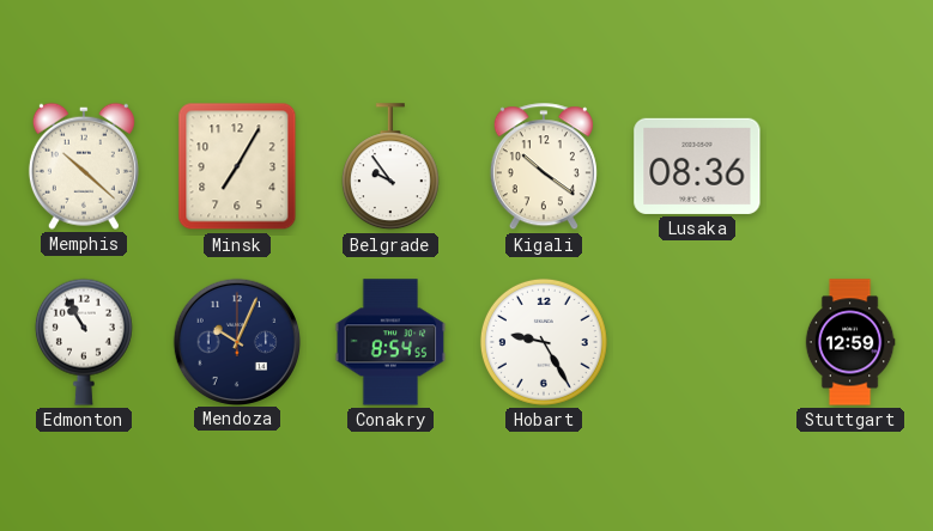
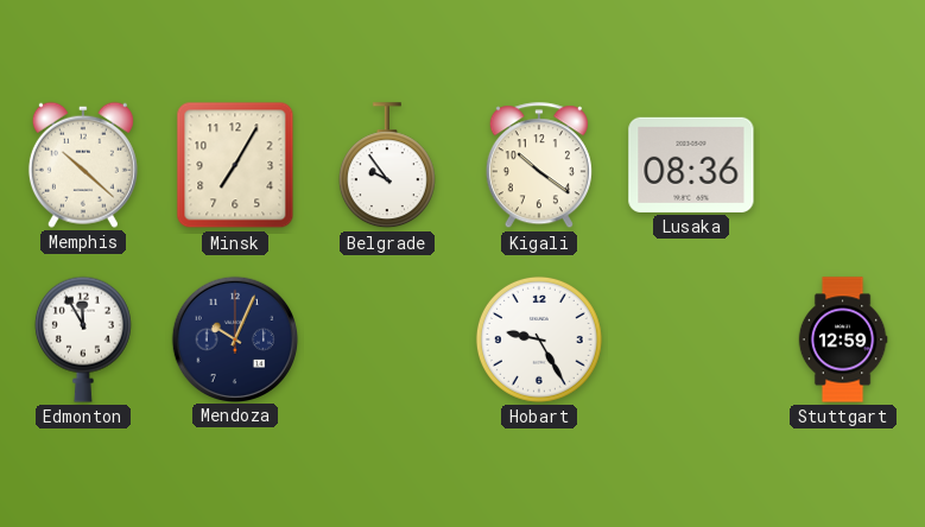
Edmonton: 10:55 -> 11:55 (83, 339)
Conakry: 8:54 -> none (390, 342)
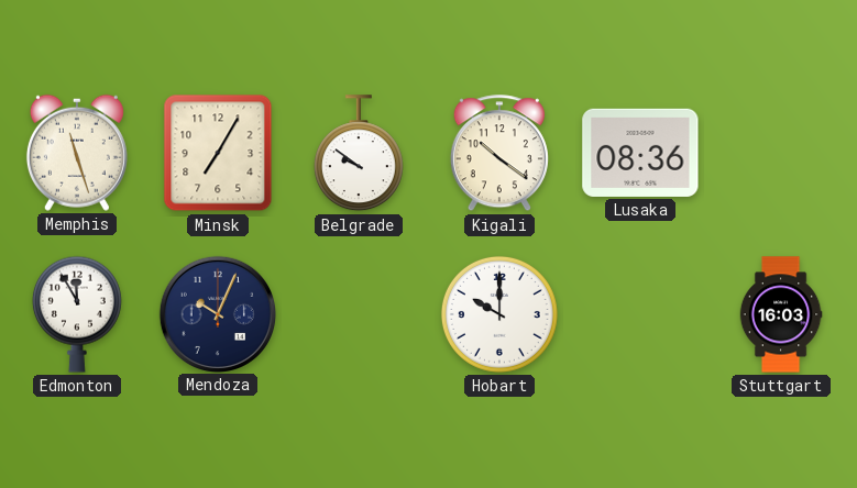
Memphis: 10:22 -> 11:27 (77, 153)
Belgrade: 9:54 -> 9:51 (359, 154)
Hobart: 9:25 -> 10:00 (499, 314)
Stuttgart: 12:59 -> 16:03 (781, 314)
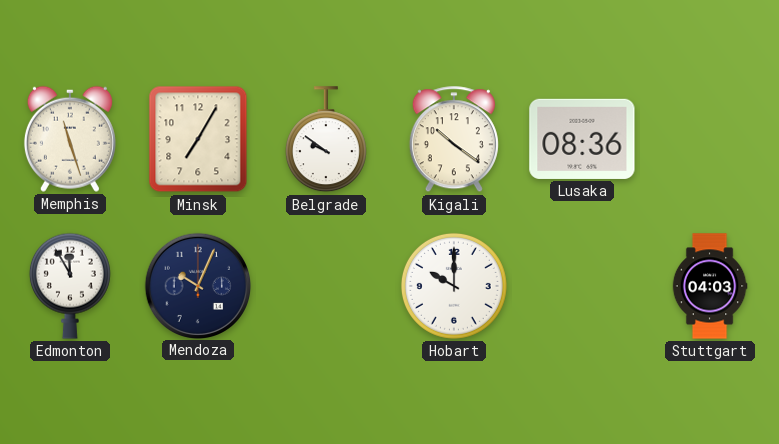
Stuttgart: 16:03 -> 04:03 (710, 286)
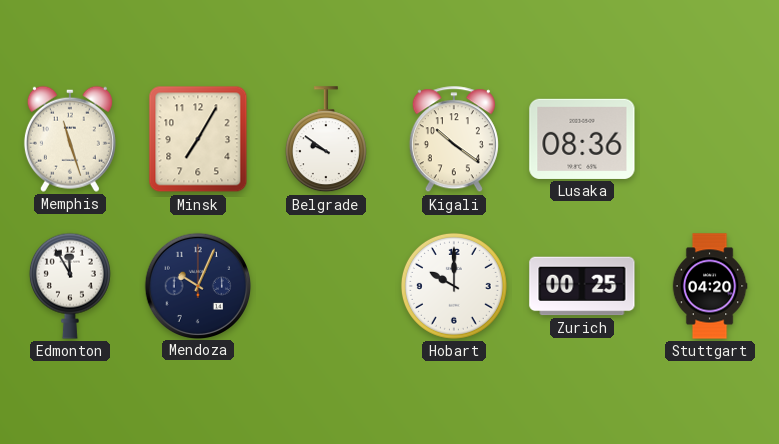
Zurich: none -> 00:25 (582, 286)
Stuttgart: 04:03 -> 04:20 (710, 286)
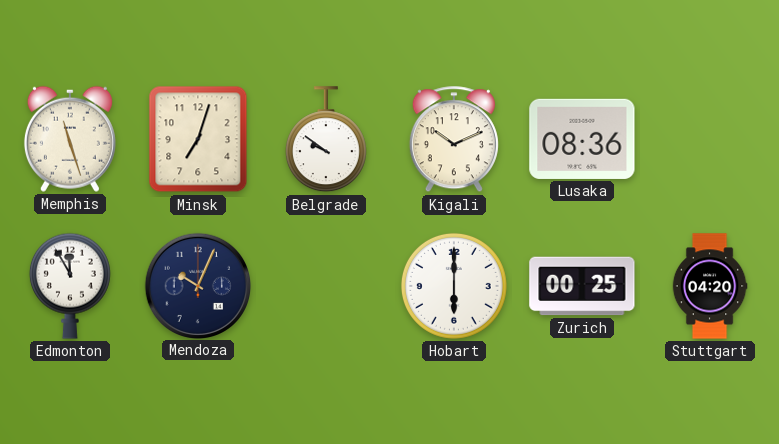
Minsk: 7:05 -> 7:03 (198, 139)
Kigali: 10:21 -> 10:11 (454, 140)
Hobart: 10:00 -> 6:00 (454, 286)
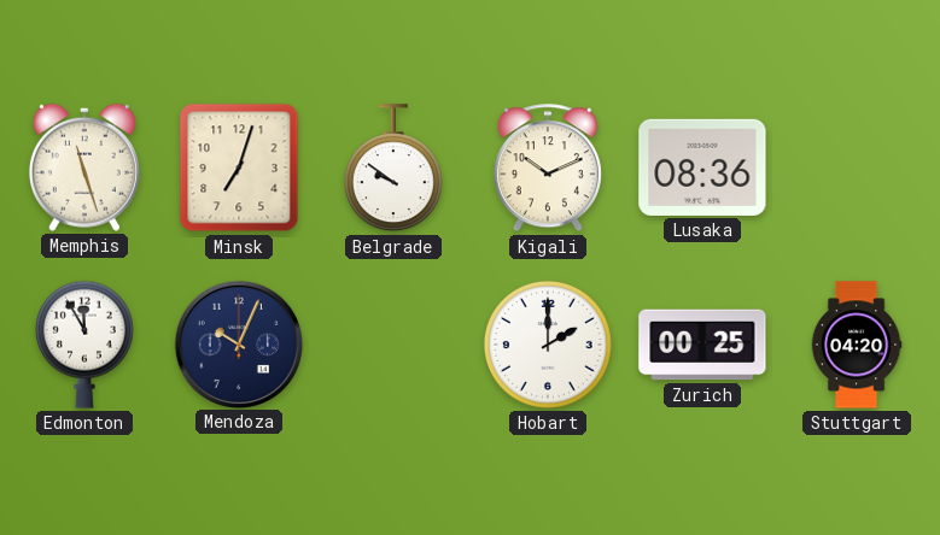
Hobart: 6:00 -> 2:00 (548, 345)
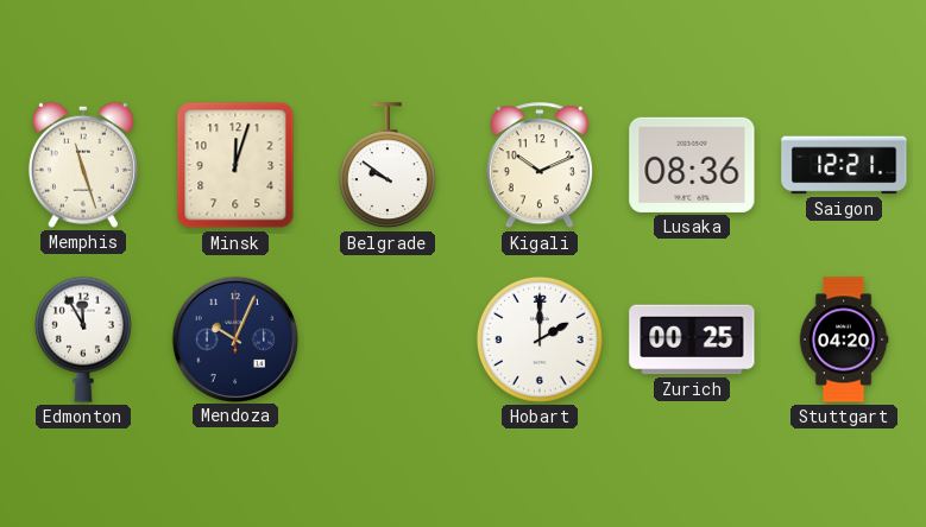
Minsk: 7:03 -> 12:03 (235, 165)
Saigon: none -> 12:21 (844, 165)
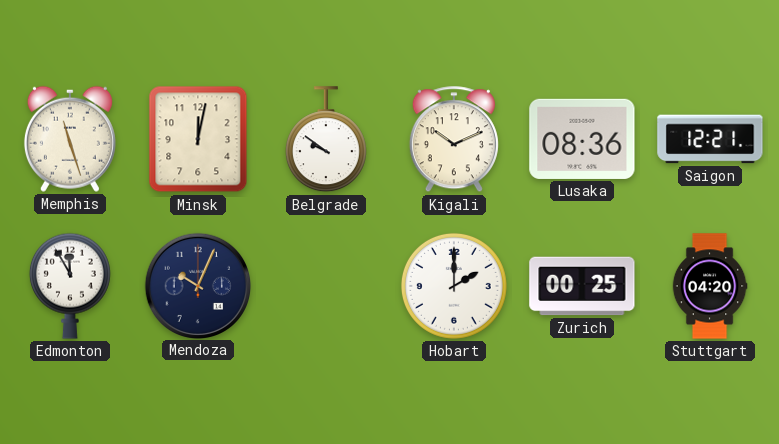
Minsk: 12:03 -> 12:02 (198, 139)
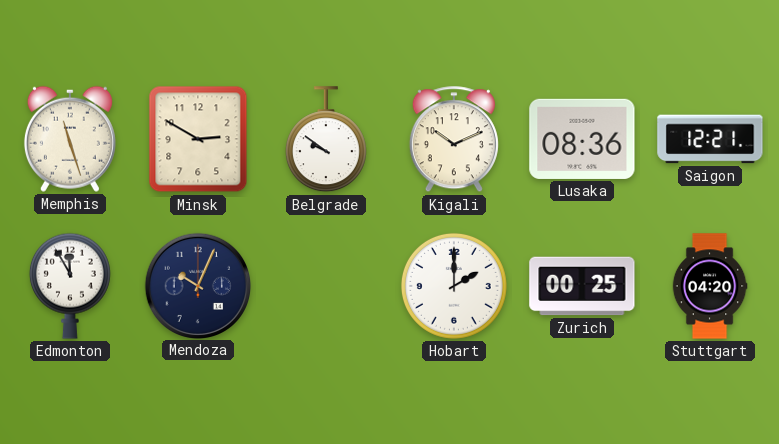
Minsk: 12:02 -> 2:50 (198, 139)
